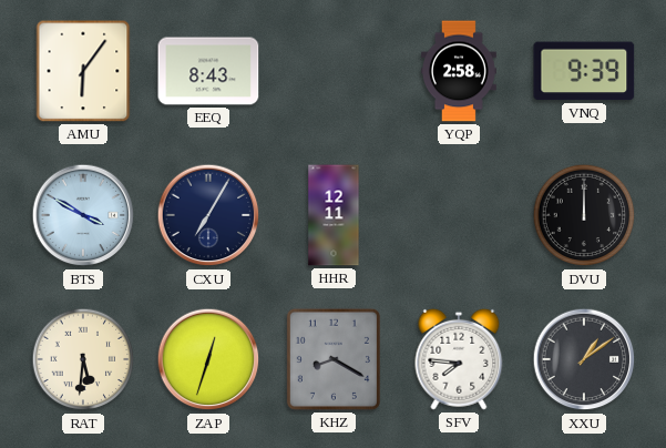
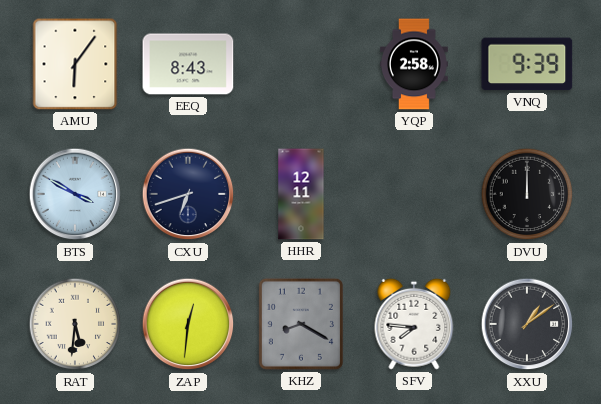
CXU: 7:05 -> 6:42 (188, 194)
ZAP: 12:33 -> 12:31 (188, 324)
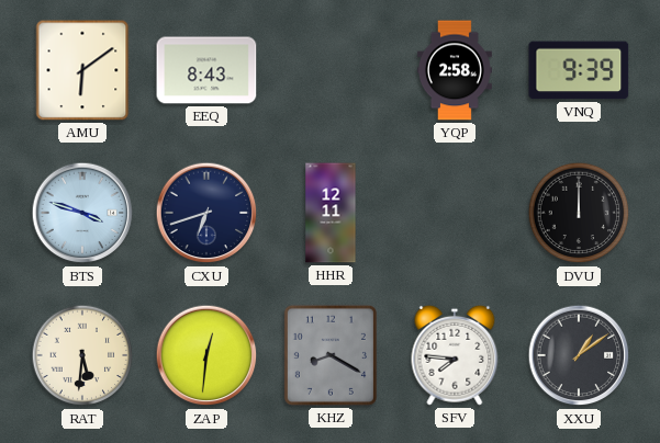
AMU: 6:06 -> 6:09 (82, 70)
BTS: 3:50 -> 3:48 (82, 213)
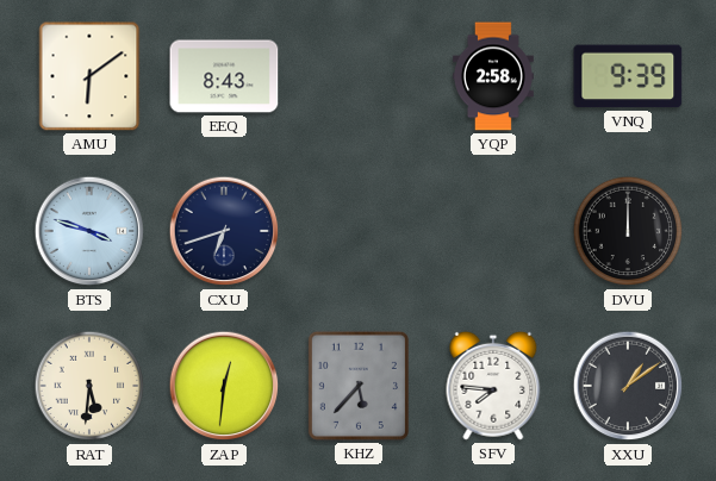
HHR: 12:11 -> none (331, 213)
KHZ: 8:20 -> 5:37 (359, 386)
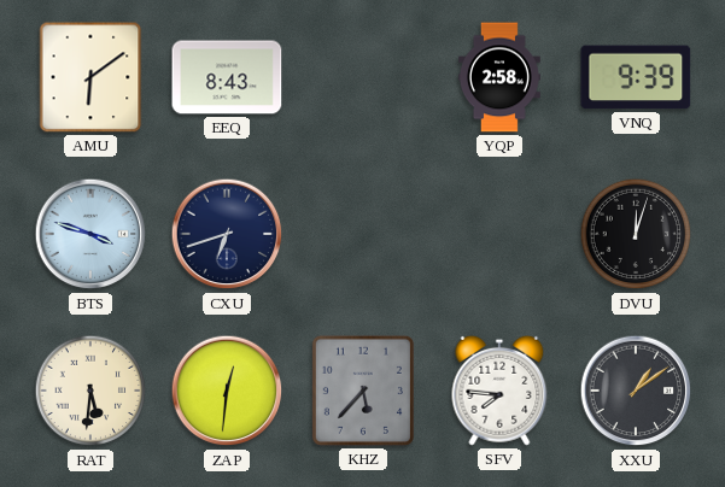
DVU: 12:00 -> 12:03 (636, 234)
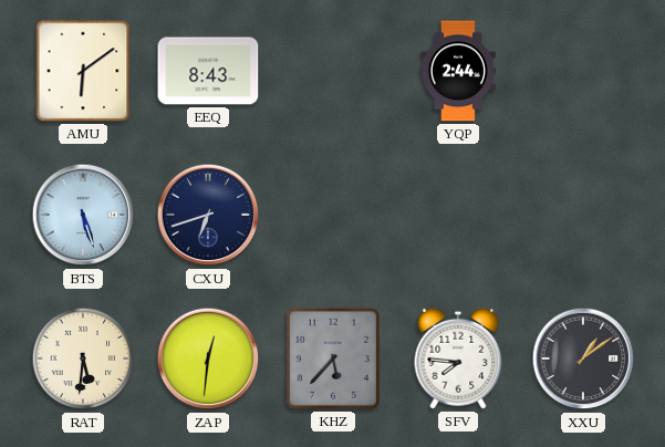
YQP: 2:58 -> 2:44 (458, 71)
VNQ: 9:39 -> none (636, 77)
BTS: 3:48 -> 5:27 (83, 215)
DVU: 12:03 -> none (636, 234)
